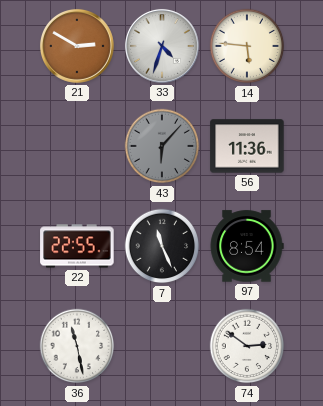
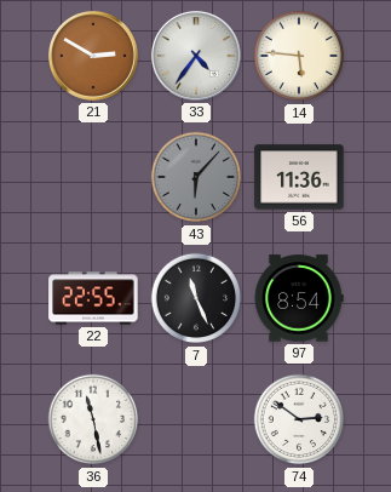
33: 4:33 -> 4:36 (196, 56)
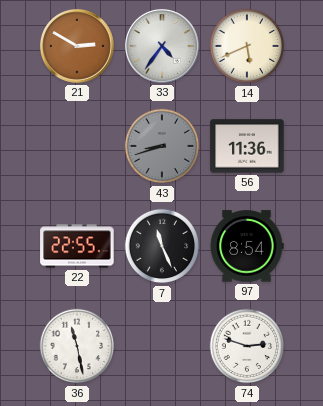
14: 5:46 -> 5:41 (247, 46)
43: 6:07 -> 8:42 (162, 146)
74: 2:51 -> 2:48 (247, 346)
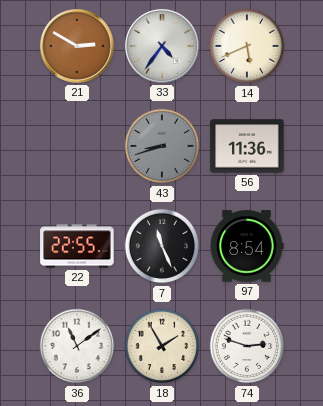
36: 11:28 -> 11:09 (77, 346)
18: none -> 1:55 (162, 346)
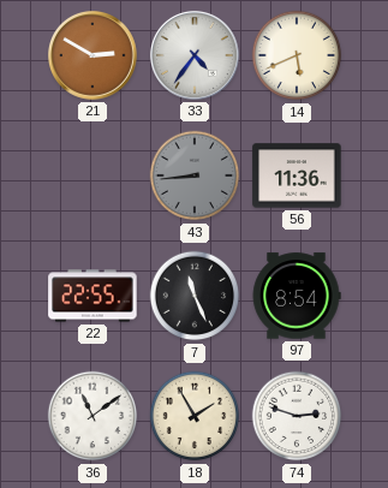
43: 8:42 -> 8:44 (195, 175)
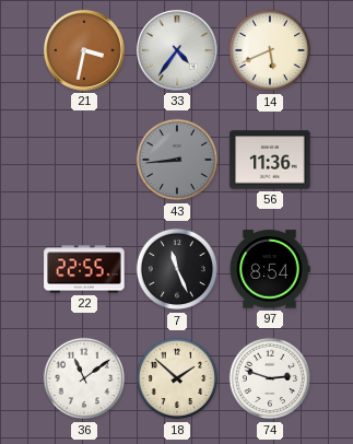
21: 2:50 -> 3:32 (84, 50)
18: 1:55 -> 1:52 (177, 378)
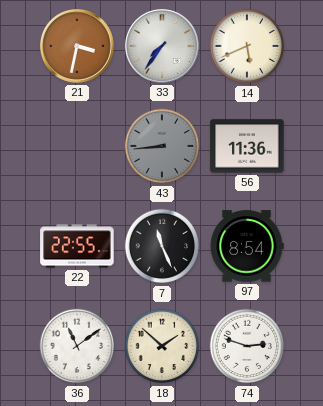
33: 4:36 -> 7:36 (162, 46)
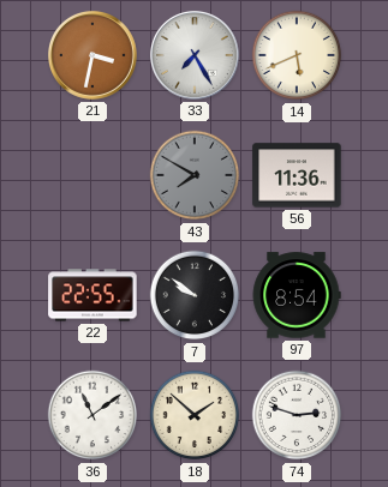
33: 7:36 -> 7:25 (195, 55)
43: 8:44 -> 7:50 (195, 175)
7: 11:26 -> 9:51 (195, 295)
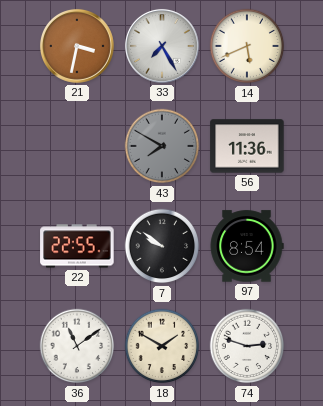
18: 1:52 -> 1:50 (162, 346)
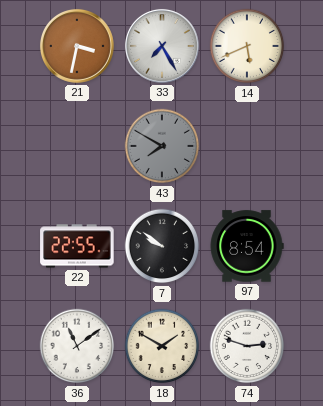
56: 11:36 -> none (247, 146)
